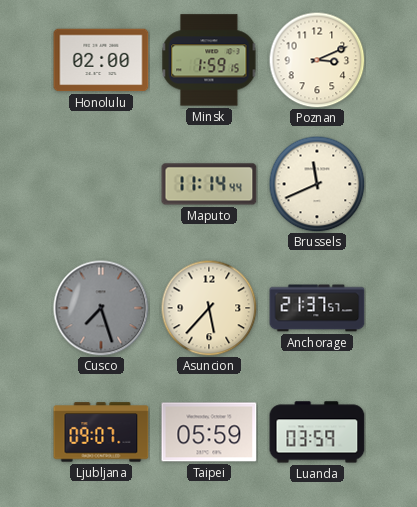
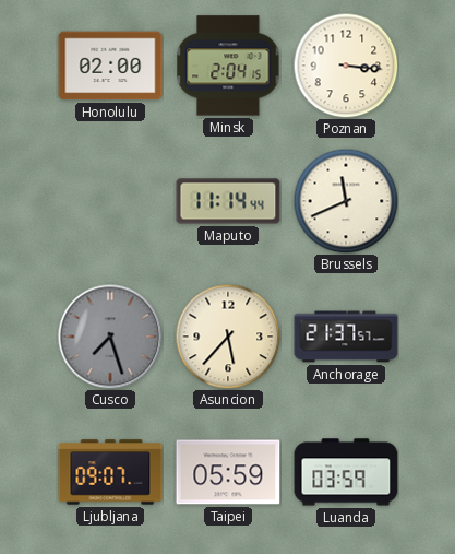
Minsk: 1:59 -> 2:04 (228, 66)
Poznan: 3:11 -> 3:16 (346, 66)
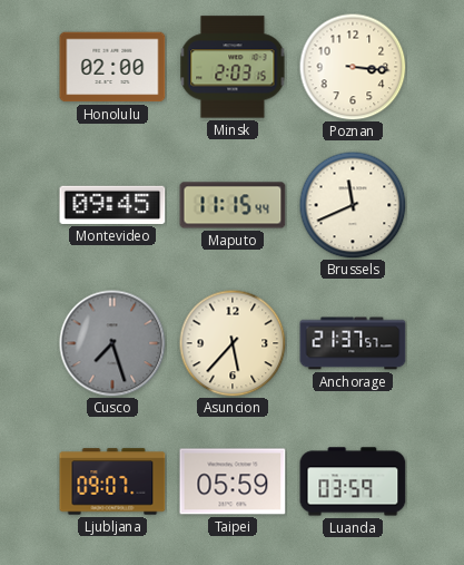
Minsk: 2:04 -> 2:03 (233, 67)
Montevideo: none -> 09:45 (112, 205)
Maputo: 11:14 -> 11:15 (233, 205)
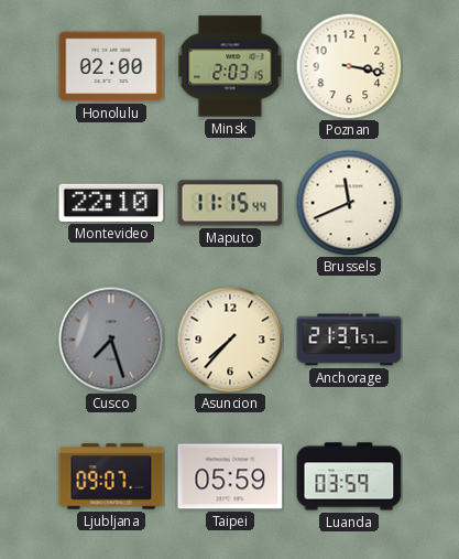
Poznan: 3:16 -> 3:17 (349, 66)
Montevideo: 09:45 -> 22:10 (111, 203)
Asuncion: 5:37 -> 7:37 (230, 340)
